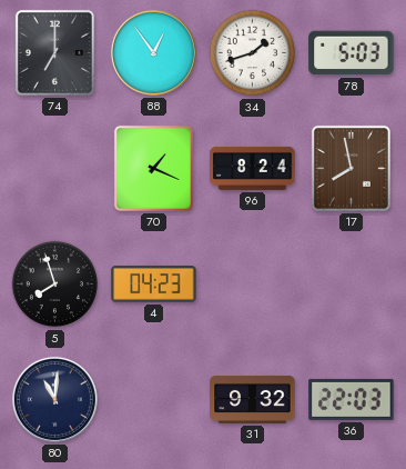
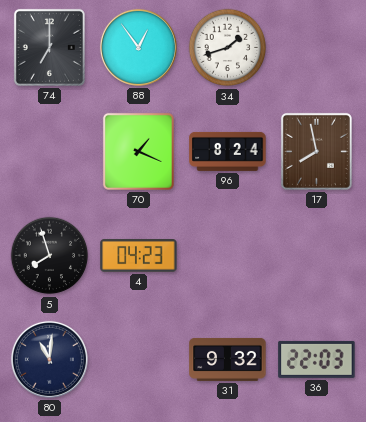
78: 5:03 -> none (352, 53)
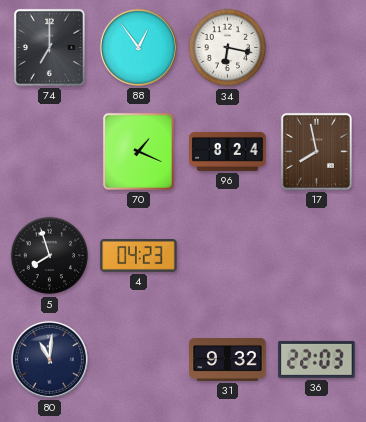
34: 1:42 -> 6:17 (228, 48)
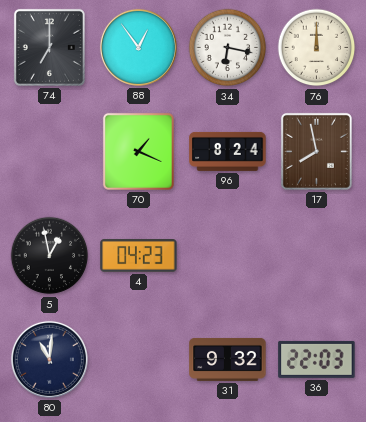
76: none -> 12:00 (317, 48)
5: 7:57 -> 12:58 (50, 256)
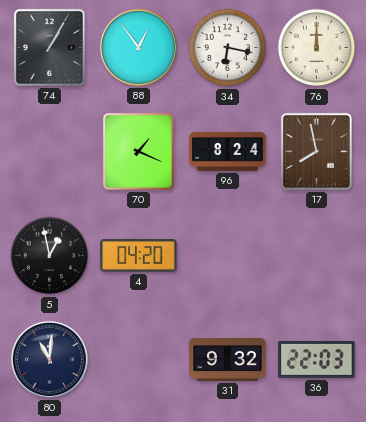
74: 7:00 -> 1:05 (49, 47)
4: 04:23 -> 04:20 (139, 256)
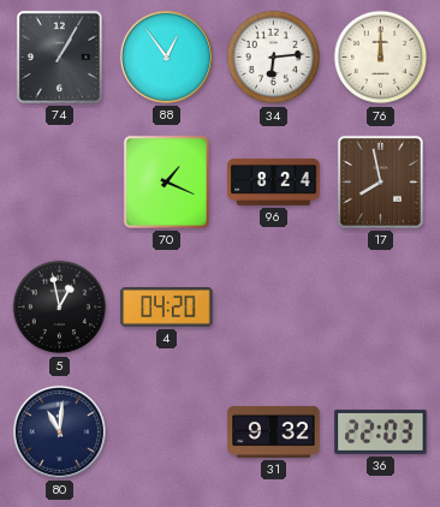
34: 6:17 -> 6:14 (274, 58)
